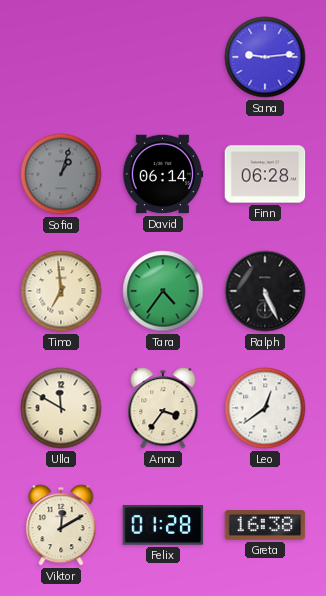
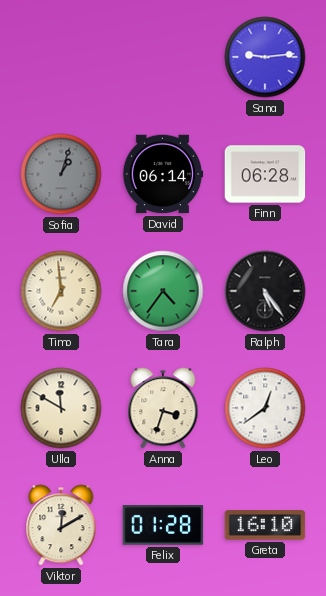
Ralph: 5:26 -> 5:24 (265, 291)
Anna: 3:36 -> 3:33 (163, 408)
Greta: 16:38 -> 16:10 (265, 525)
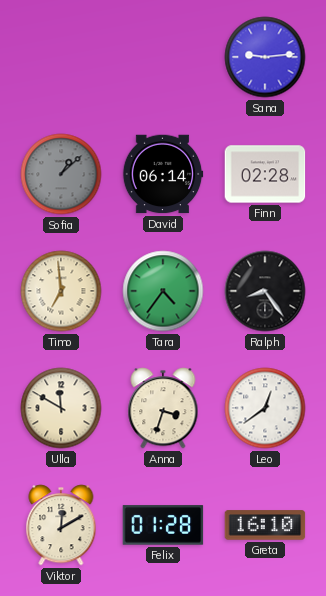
Sofia: 1:03 -> 1:08 (61, 174)
Finn: 06:28 -> 02:28 (265, 174)
Ralph: 5:24 -> 8:24 (265, 291)
